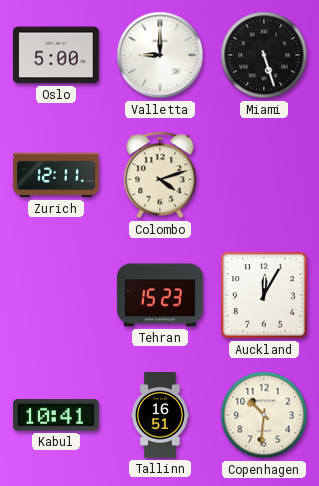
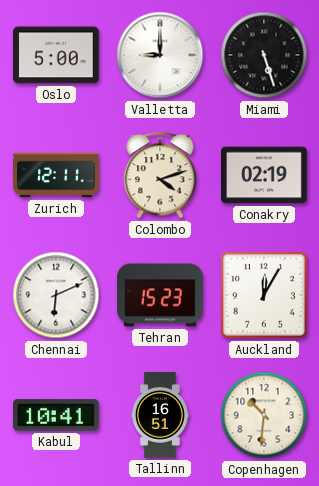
Conakry: none -> 02:19 (265, 175)
Chennai: none -> 6:11 (56, 295)
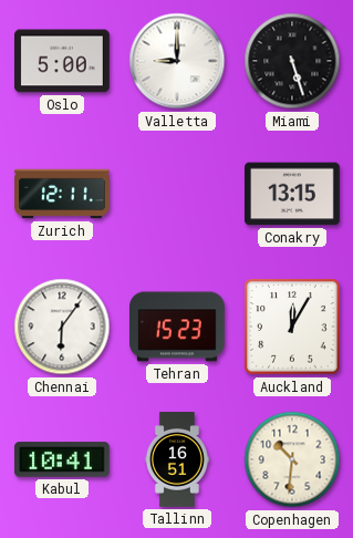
Colombo: 4:12 -> none (160, 175)
Conakry: 02:19 -> 13:15 (293, 194)
Chennai: 6:11 -> 6:06 (62, 327)
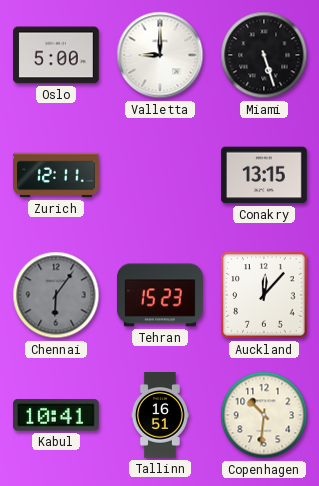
Chennai dial: white -> grey (56, 295)
Auckland: 12:05 -> 12:07 (264, 295)
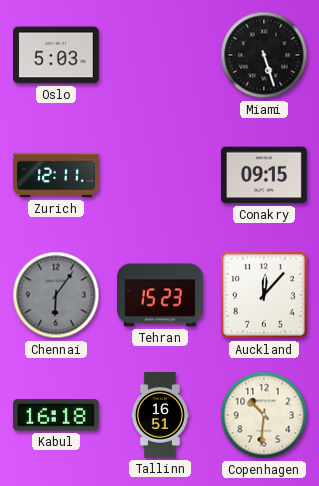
Oslo: 5:00 -> 5:03 (57, 55)
Valletta: 9:00 -> none (160, 55)
Conakry: 13:15 -> 09:15 (265, 175)
Kabul: 10:41 -> 16:18 (57, 415)
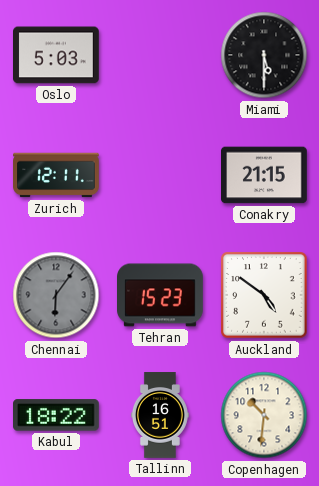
Miami: 5:27 -> 5:30 (264, 55)
Conakry: 09:15 -> 21:15 (265, 175)
Auckland: 12:07 -> 4:51 (264, 295)
Kabul: 16:18 -> 18:22 (57, 415)
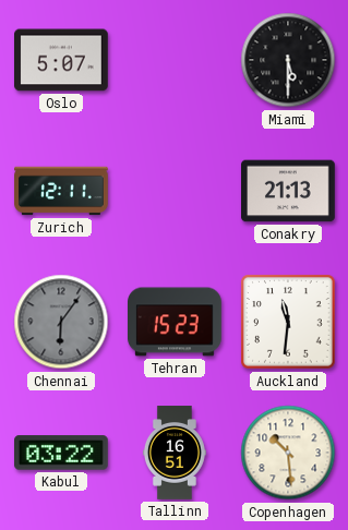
Oslo: 5:03 -> 5:07 (62, 60)
Conakry: 21:15 -> 21:13 (289, 191)
Auckland: 4:51 -> 11:31 (288, 322)
Kabul: 18:22 -> 03:22 (62, 453)
Copenhagen: 10:31 -> 10:29 (288, 453)
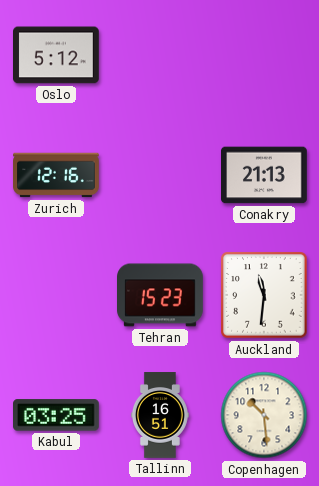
Oslo: 5:07 -> 5:12 (57, 55)
Miami: 5:30 -> none (288, 60)
Zurich: 12:11 -> 12:16 (56, 175)
Chennai: 6:06 -> none (61, 322)
Kabul: 03:22 -> 03:25 (57, 415)
